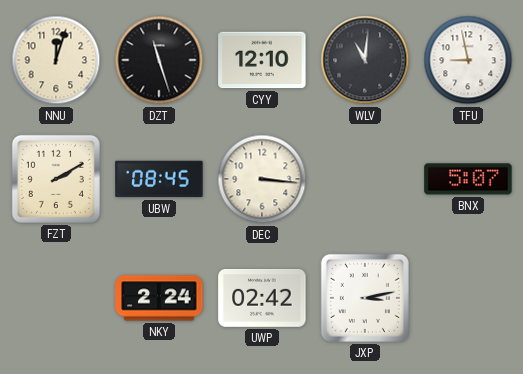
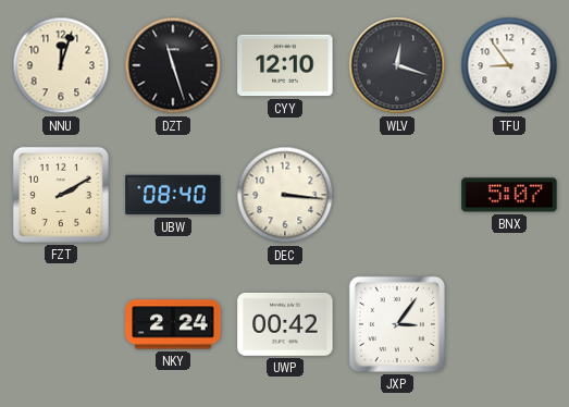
WLV: 11:01 -> 12:18 (397, 65)
TFU: 8:58 -> 8:54 (509, 65)
UBW: 08:45 -> 08:40 (173, 195)
UWP: 02:42 -> 00:42 (285, 324)
JXP: 3:13 -> 3:06 (397, 324)
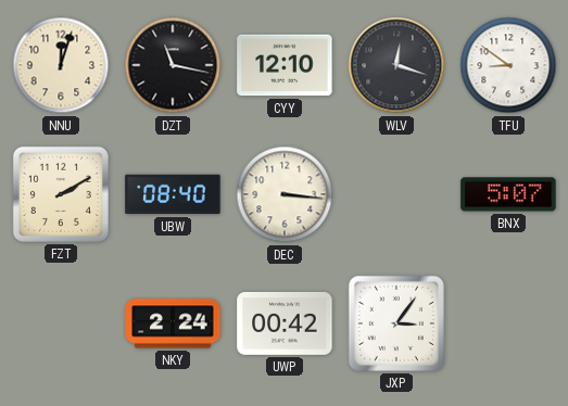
DZT: 11:27 -> 11:17 (173, 65)
TFU: 8:54 -> 8:51 (508, 65)
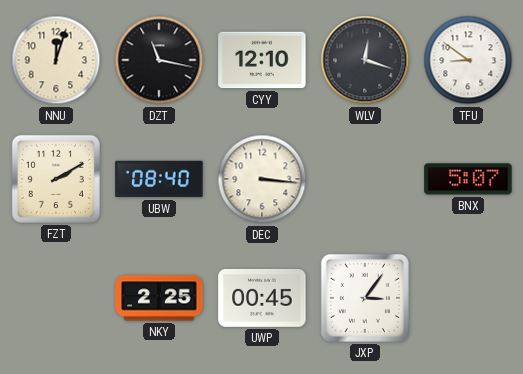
NKY: 2:24 -> 2:25 (159, 298)
UWP: 00:42 -> 00:45 (262, 298)
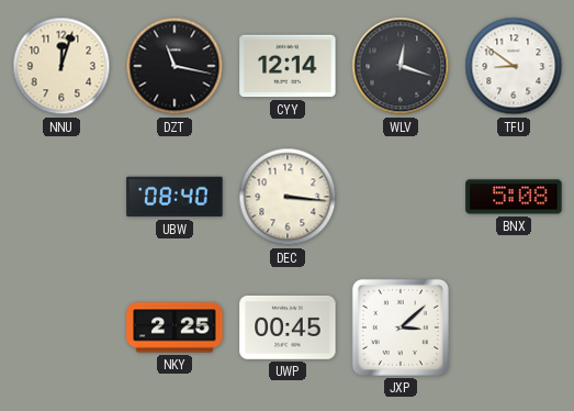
CYY: 12:10 -> 12:14 (288, 66)
FZT: 2:10 -> none (56, 179)
BNX: 5:07 -> 5:08 (514, 197)
JXP: 3:06 -> 3:08 (401, 327)
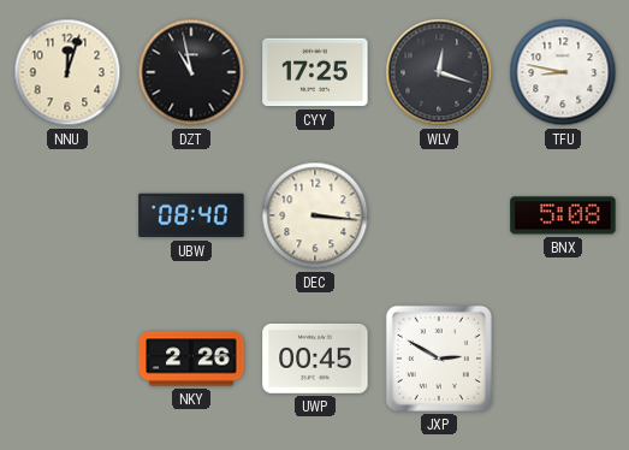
DZT: 11:17 -> 10:58 (191, 72)
CYY: 12:14 -> 17:25 (315, 72)
TFU: 8:51 -> 8:47 (563, 72)
NKY: 2:25 -> 2:26 (191, 359)
JXP: 3:08 -> 2:50 (439, 359)
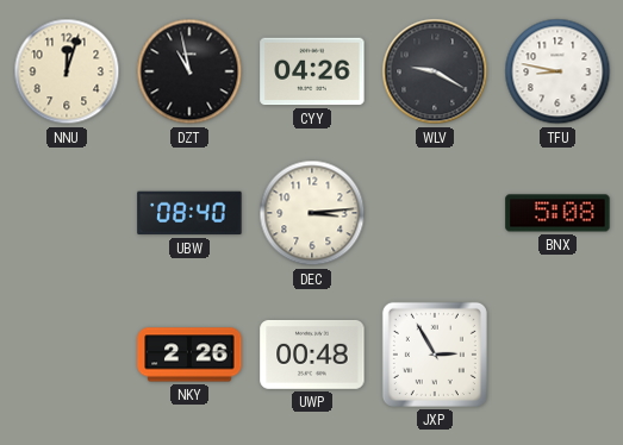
CYY: 17:25 -> 04:26 (312, 71)
WLV: 12:18 -> 9:20 (435, 71)
DEC: 3:16 -> 3:14 (312, 213)
UWP: 00:45 -> 00:48 (312, 355)
JXP: 2:50 -> 2:55 (435, 355)
